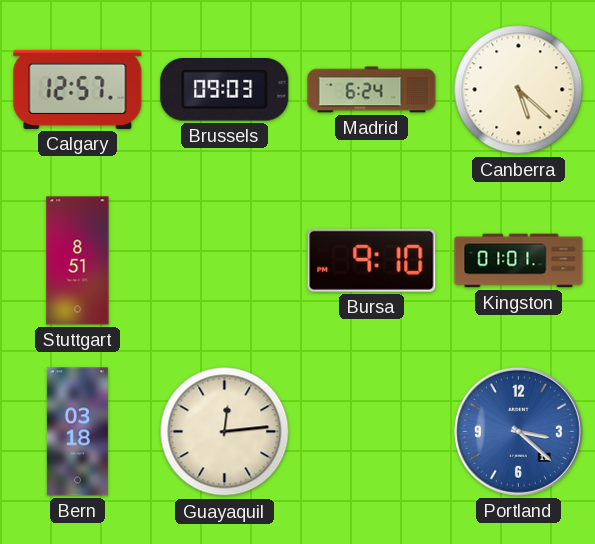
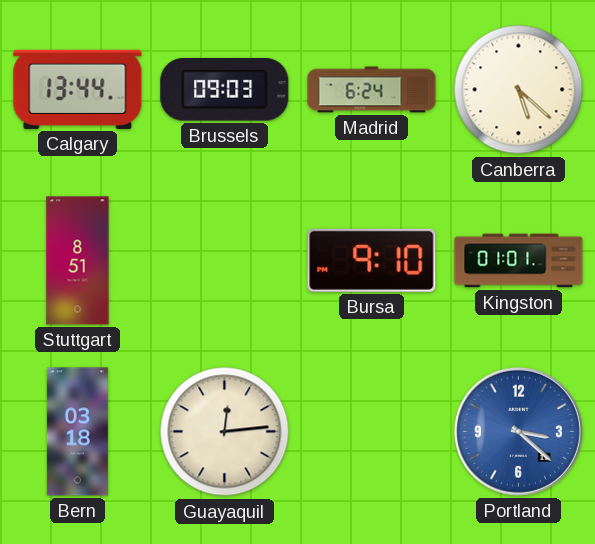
Calgary: 12:57 -> 13:44 (78, 89)
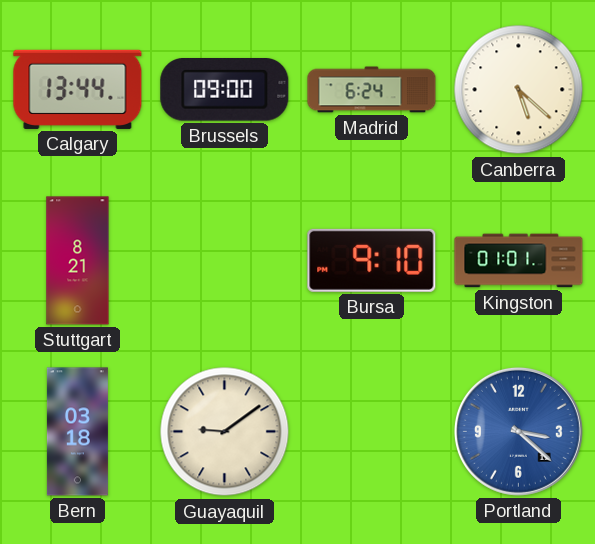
Brussels: 09:03 -> 09:00 (225, 90)
Stuttgart: 8:51 -> 8:21 (78, 261)
Guayaquil: 12:14 -> 9:09 (225, 432)
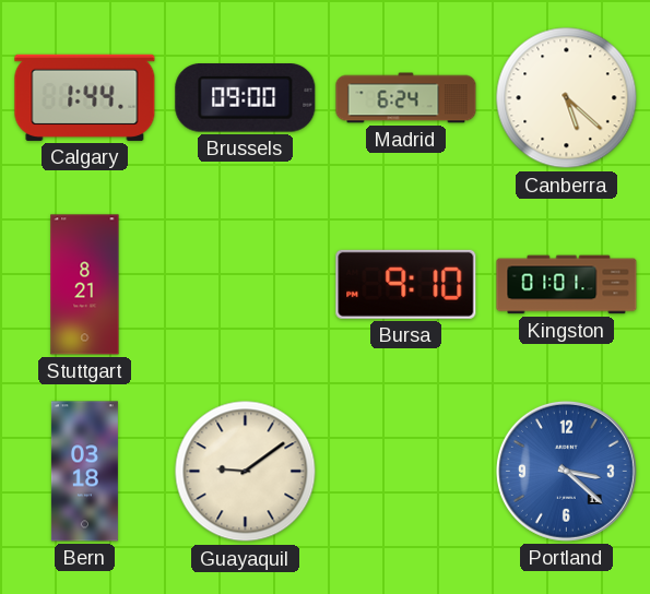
Calgary: 13:44 -> 1:44 (85, 97)
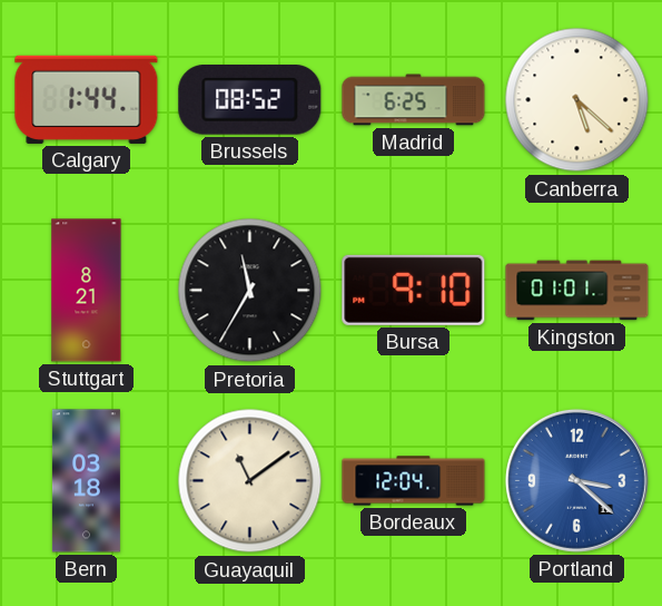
Brussels: 09:00 -> 08:52 (250, 100)
Madrid: 6:24 -> 6:25 (414, 100)
Pretoria: none -> 11:35 (250, 291)
Guayaquil: 9:09 -> 11:09 (250, 481)
Bordeaux: none -> 12:04 (414, 481)
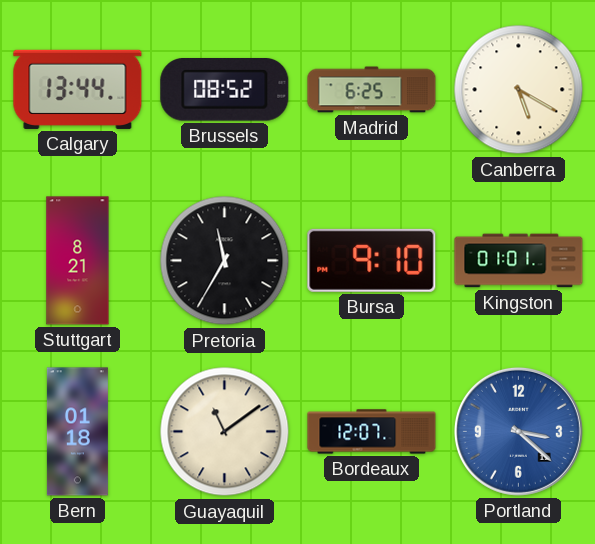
Calgary: 1:44 -> 13:44 (78, 89)
Canberra: 5:22 -> 5:20 (519, 90)
Bern: 03:18 -> 01:18 (77, 432)
Bordeaux: 12:04 -> 12:07 (372, 432)
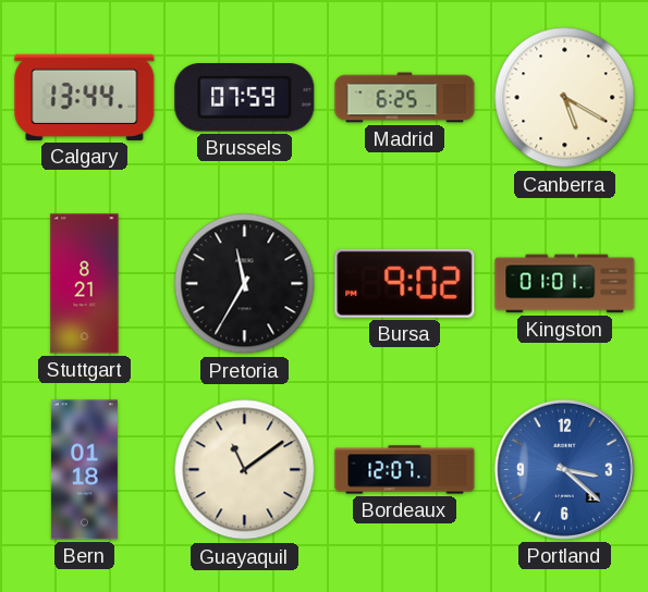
Brussels: 08:52 -> 07:59 (245, 98)
Bursa: 9:10 -> 9:02 (405, 283)
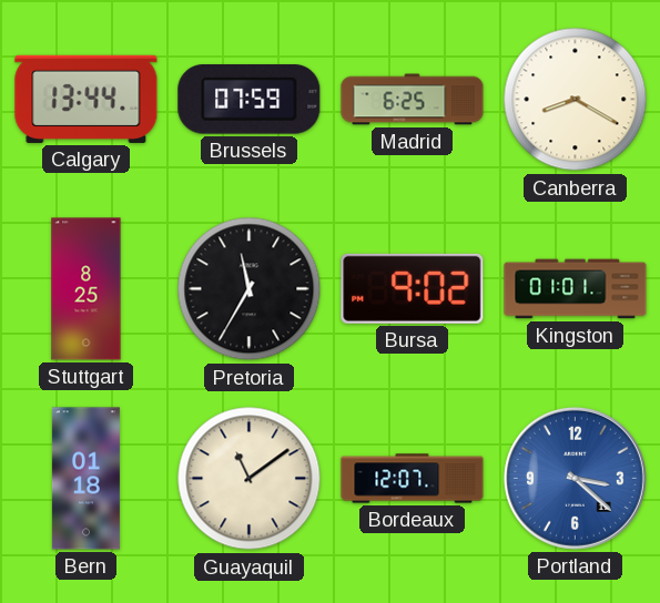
Canberra: 5:20 -> 8:20 (576, 100)
Stuttgart: 8:21 -> 8:25 (87, 289)
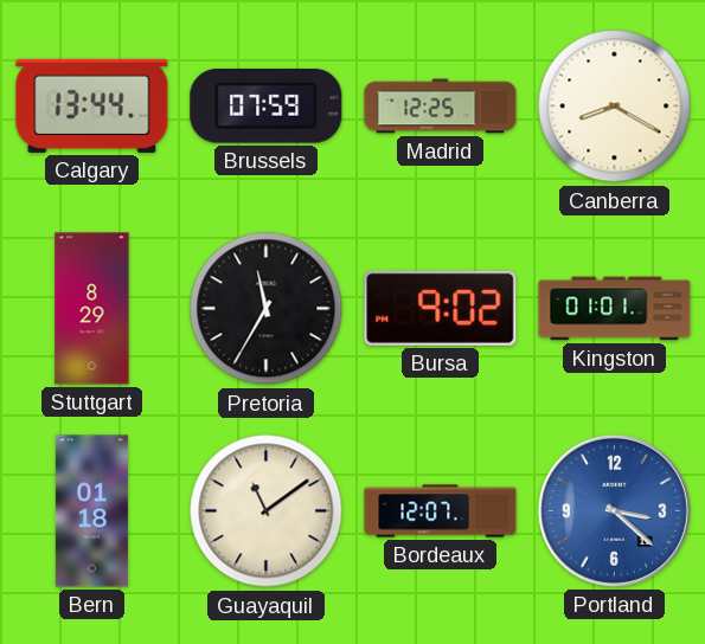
Madrid: 6:25 -> 12:25 (441, 107)
Stuttgart: 8:25 -> 8:29 (92, 309)
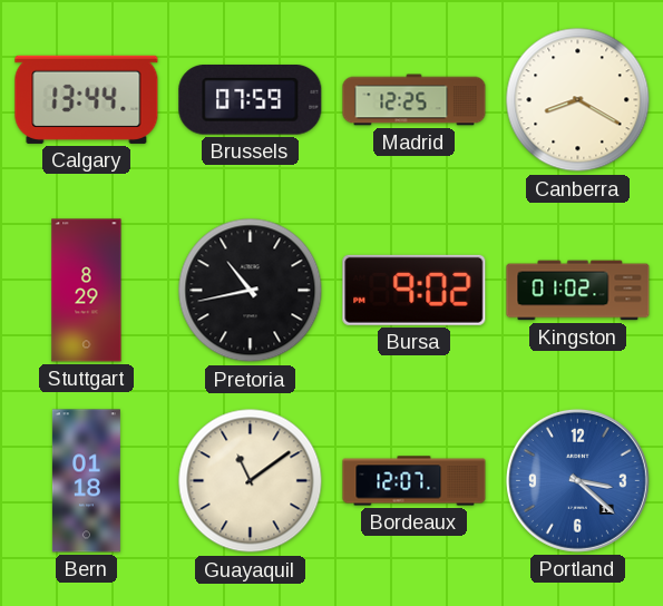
Pretoria: 11:35 -> 10:43 (251, 291)
Kingston: 01:01 -> 01:02 (578, 291)
